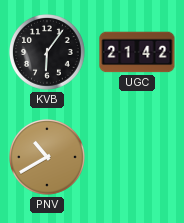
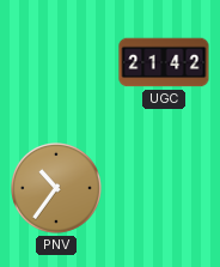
KVB: 6:06 -> none (48, 53)
PNV: 10:40 -> 10:36 (57, 189)
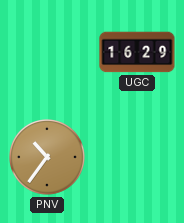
UGC: 21:42 -> 16:29 (137, 52)
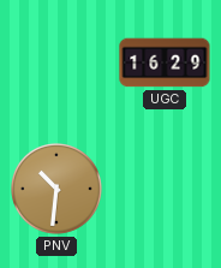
PNV: 10:36 -> 10:31 (58, 190)
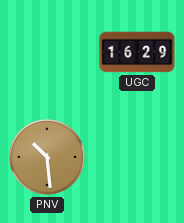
PNV: 10:31 -> 10:29 (48, 158)
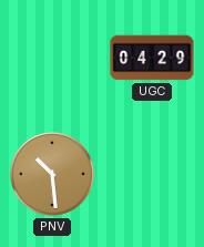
UGC: 16:29 -> 04:29 (152, 58)
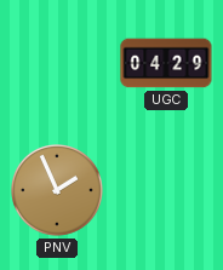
PNV: 10:29 -> 1:56 (58, 191)
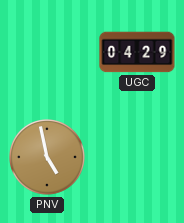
PNV: 1:56 -> 4:58 (48, 158)
